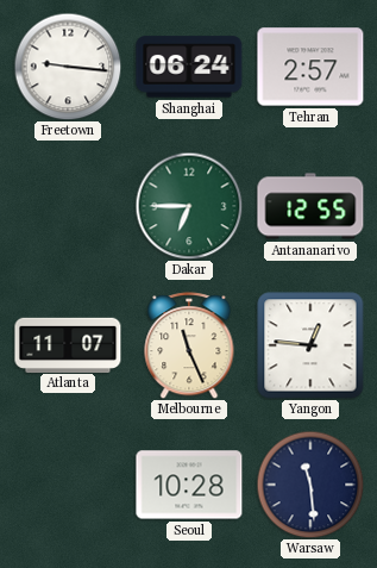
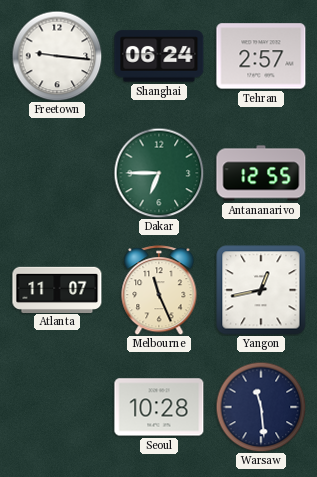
Yangon: 12:46 -> 12:43 (261, 290)
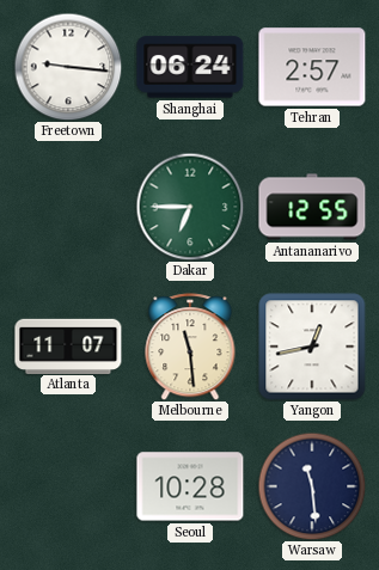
Melbourne: 11:26 -> 11:29 (190, 347)
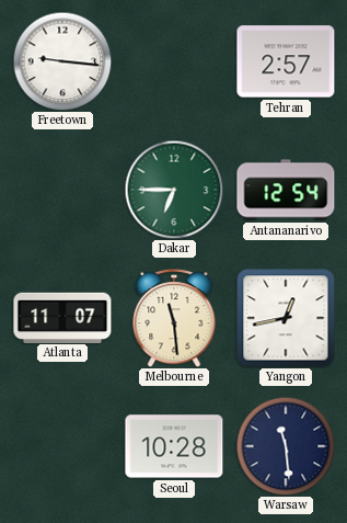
Shanghai: 06:24 -> none (190, 67)
Antananarivo: 12:55 -> 12:54 (286, 190)
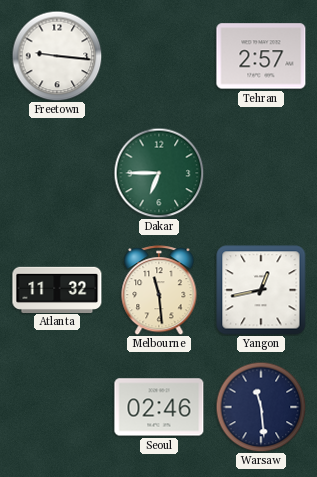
Antananarivo: 12:54 -> none (286, 190)
Atlanta: 11:07 -> 11:32 (57, 289)
Seoul: 10:28 -> 02:46 (159, 407)
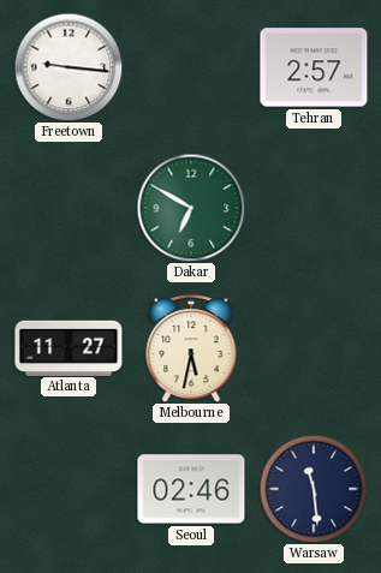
Dakar: 6:45 -> 6:50 (191, 208)
Atlanta: 11:32 -> 11:27 (69, 347)
Melbourne: 11:29 -> 5:32 (191, 348)
Yangon: 12:43 -> none (261, 290)
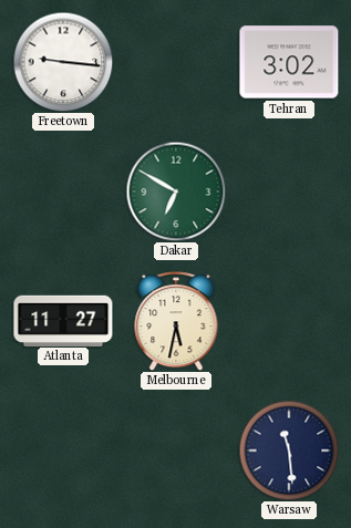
Tehran: 2:57 -> 3:02 (289, 62)
Seoul: 02:46 -> none (191, 489)
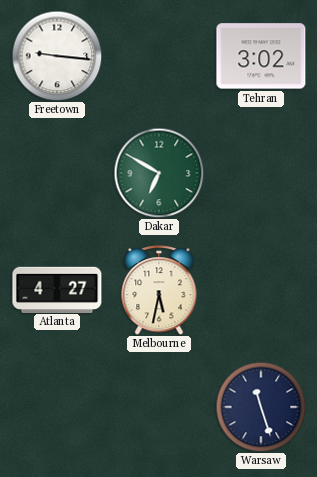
Atlanta: 11:27 -> 4:27 (57, 289)
Warsaw: 11:29 -> 11:27 (261, 407)
